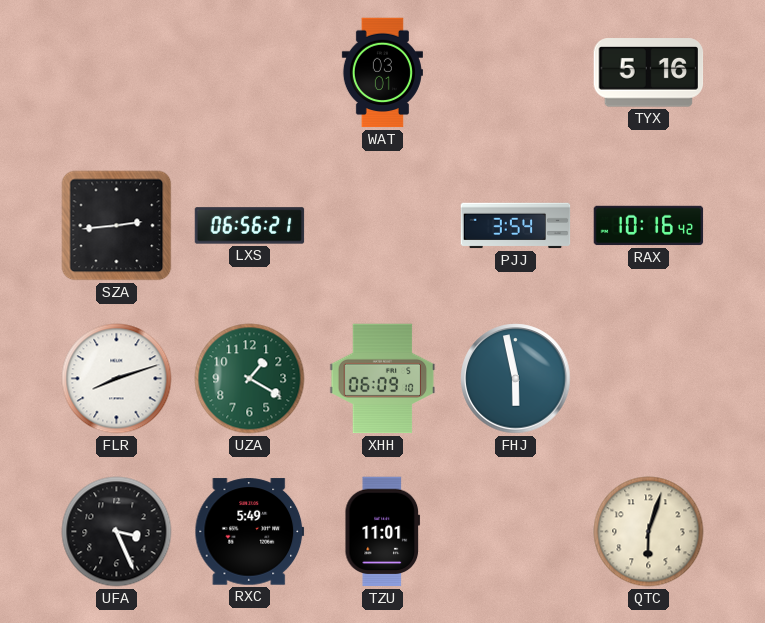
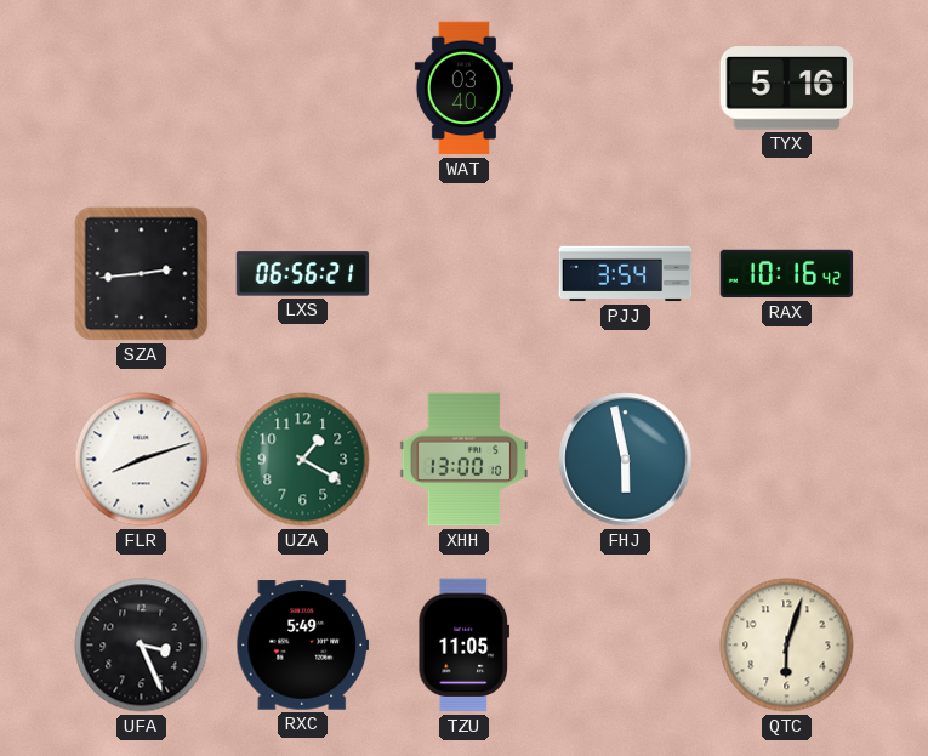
WAT: 03:01 -> 03:40 (463, 89)
XHH: 06:09 -> 13:00 (465, 460)
TZU: 11:01 -> 11:05 (465, 646)
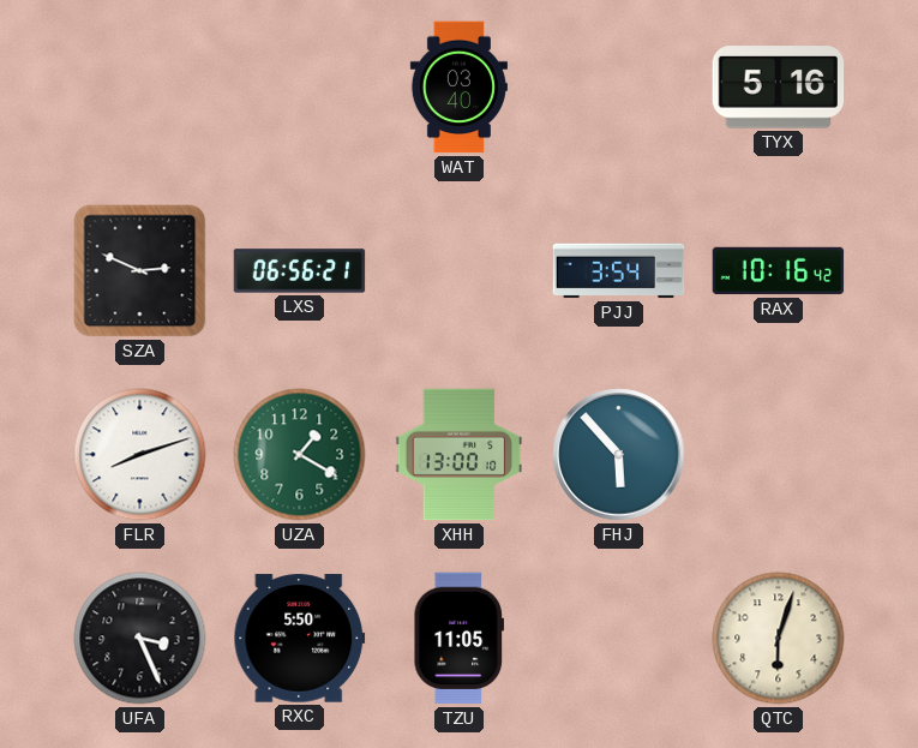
SZA: 2:44 -> 2:49 (140, 271)
FHJ: 5:58 -> 5:53 (619, 455)
RXC: 5:49 -> 5:50 (300, 639)
